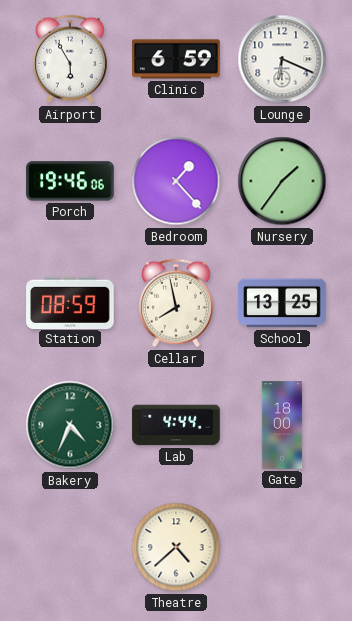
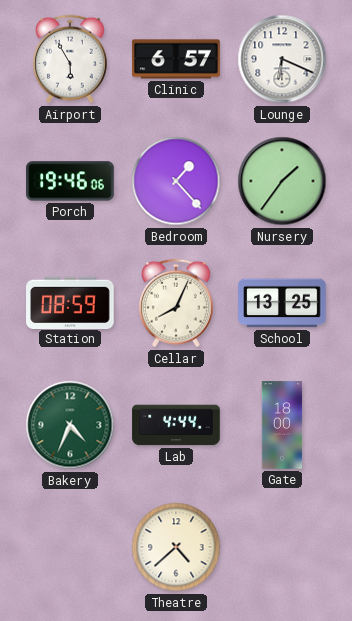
Clinic: 6:59 -> 6:57 (176, 59)
Cellar: 7:58 -> 8:04 (176, 303)
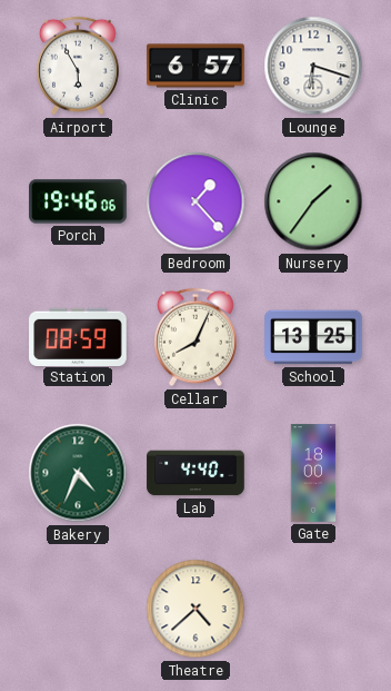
Lounge: 6:19 -> 6:18 (313, 66)
Lab: 4:44 -> 4:40 (195, 473)
